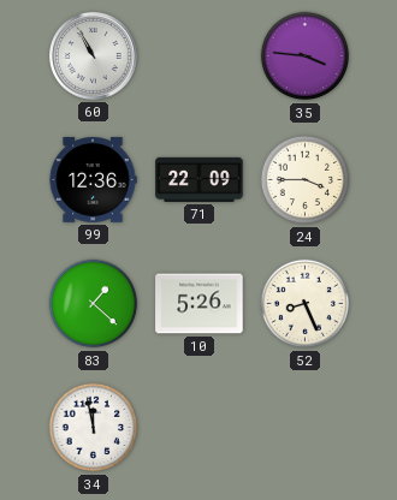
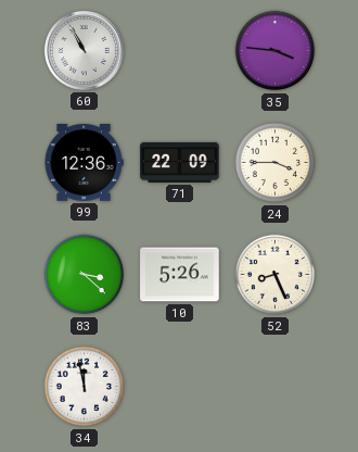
83: 1:22 -> 3:22 (85, 275)
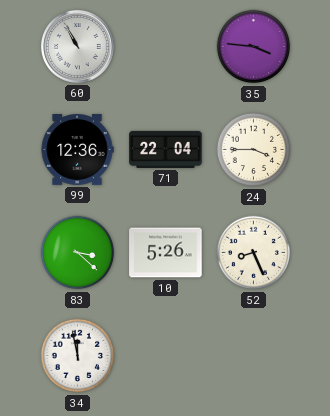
71: 22:09 -> 22:04 (166, 149)
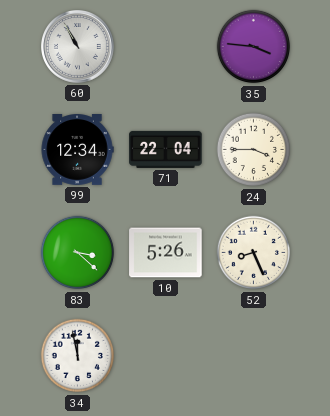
99: 12:36 -> 12:34 (77, 150)
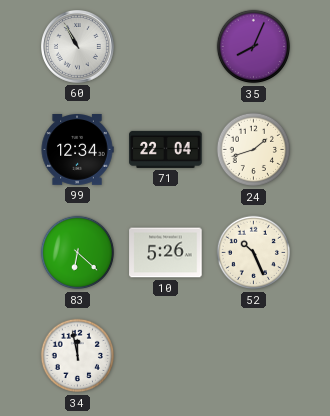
35: 3:46 -> 8:04 (254, 47)
24: 3:45 -> 1:42 (254, 150)
83: 3:22 -> 6:22 (78, 253)
52: 8:26 -> 10:26 (254, 253)
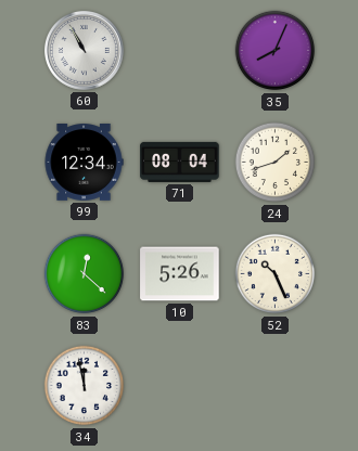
71: 22:04 -> 08:04 (180, 162)
83: 6:22 -> 12:22 (85, 274)
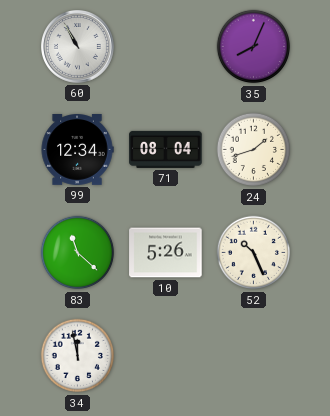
83: 12:22 -> 11:22 (78, 253)
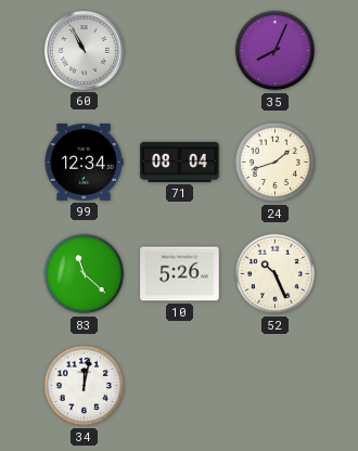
34: 11:58 -> 12:02 (85, 386)
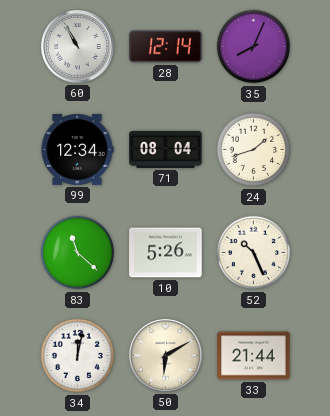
28: none -> 12:14 (166, 47)
50: none -> 6:10 (166, 356)
33: none -> 21:44 (254, 356)
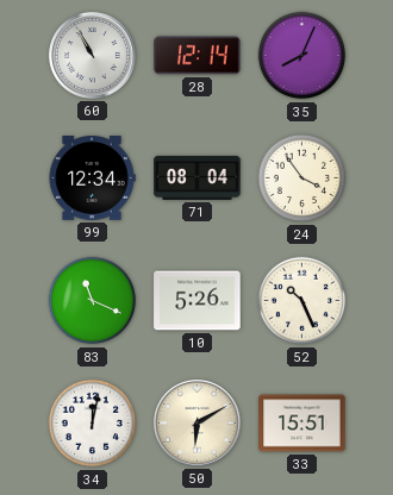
24: 1:42 -> 3:54 (302, 178)
83: 11:22 -> 11:19 (93, 301)
33: 21:44 -> 15:51 (302, 424)
